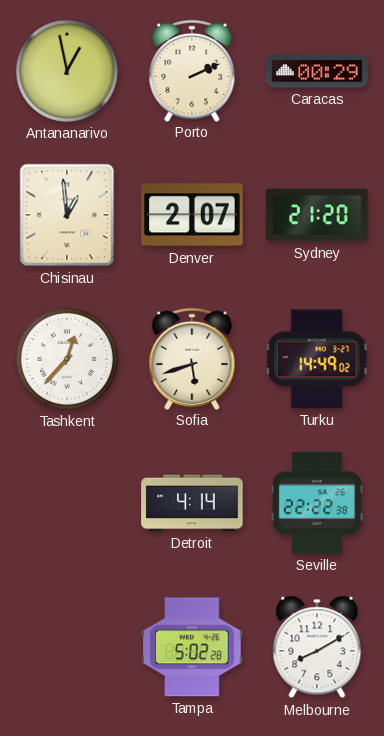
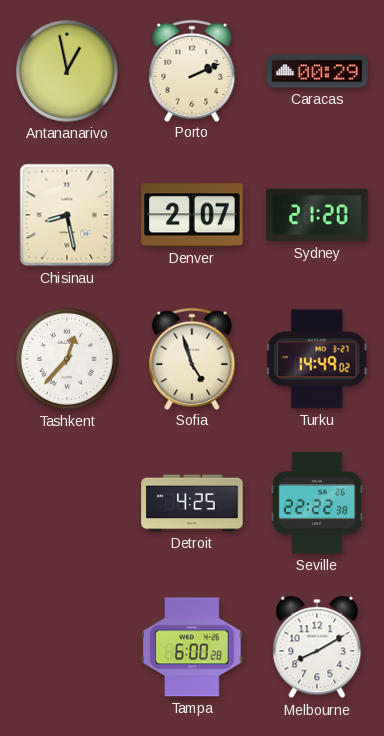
Chisinau: 12:59 -> 8:28 (67, 215)
Sofia: 5:42 -> 4:57 (192, 358)
Detroit: 4:14 -> 4:25 (192, 503)
Tampa: 5:02 -> 6:00 (192, 647)
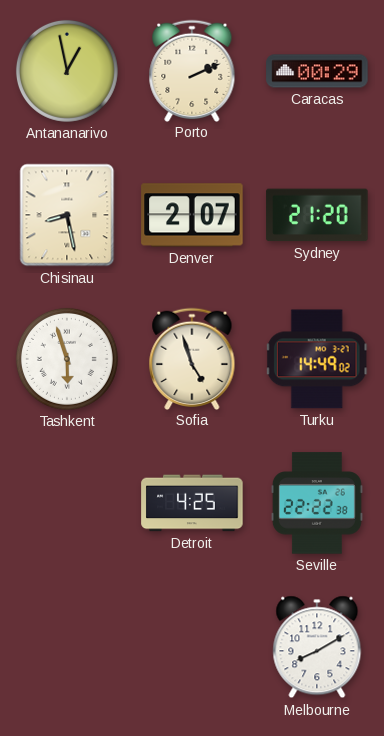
Tashkent: 12:37 -> 5:57 (67, 359)
Tampa: 6:00 -> none (192, 647)
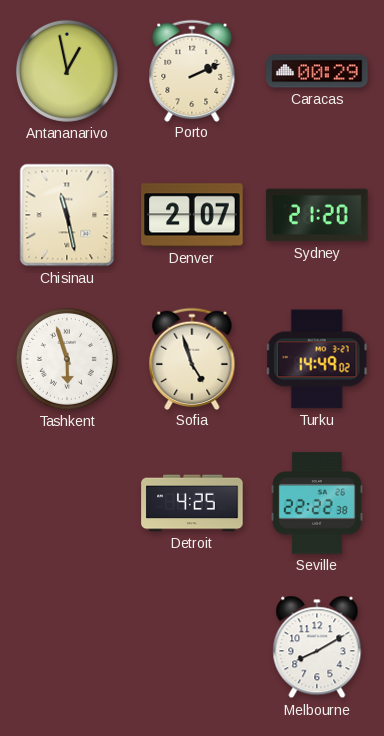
Chisinau: 8:28 -> 11:28 (67, 215)
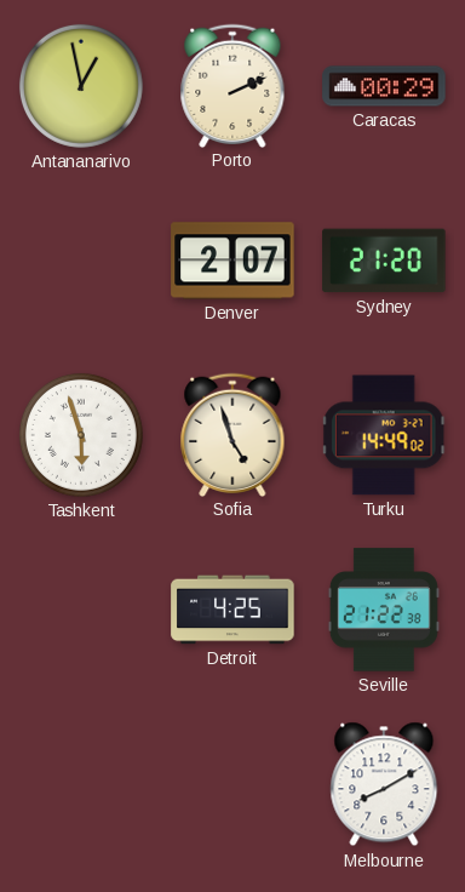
Chisinau: 11:28 -> none (67, 215)
Seville: 22:22 -> 21:22 (384, 610)
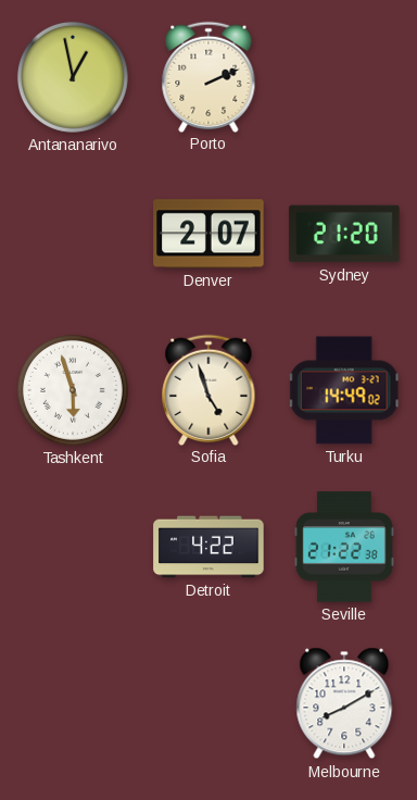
Caracas: 00:29 -> none (384, 86)
Detroit: 4:25 -> 4:22 (208, 547)
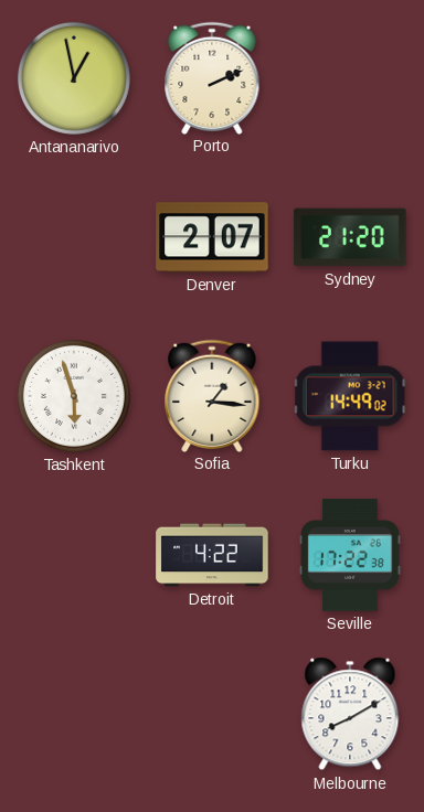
Sofia: 4:57 -> 1:16 (212, 395)
Seville: 21:22 -> 17:22 (350, 555)
